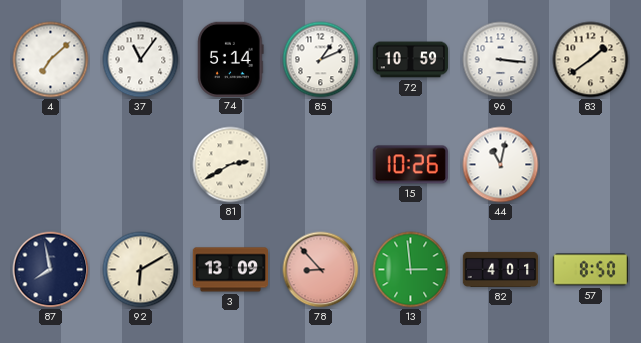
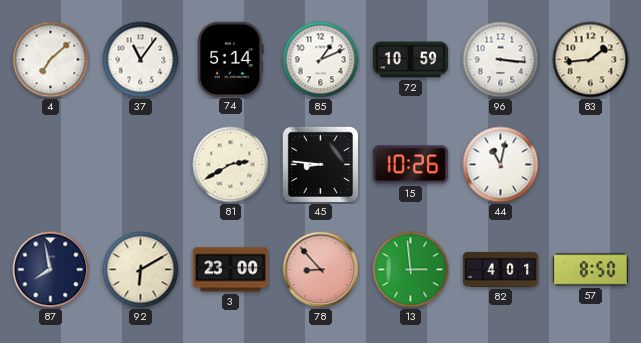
83: 1:39 -> 1:44 (591, 60)
45: none -> 8:46 (320, 164)
3: 13:09 -> 23:00 (230, 270)
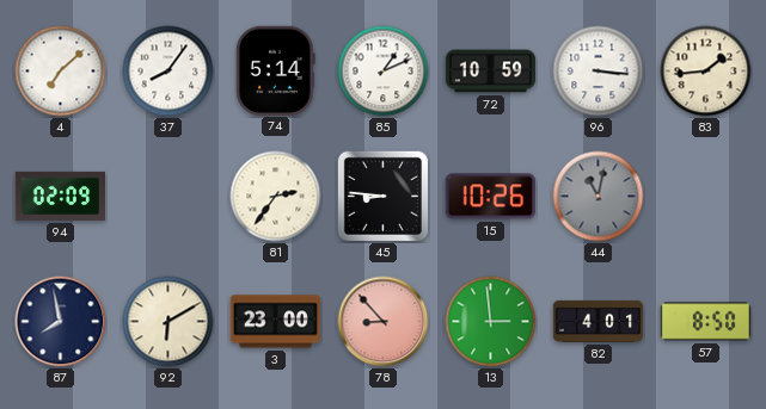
37: 11:06 -> 8:06 (168, 72)
94: none -> 02:09 (60, 196)
81: 2:40 -> 2:36 (276, 197)
44 dial: white -> grey (599, 197)
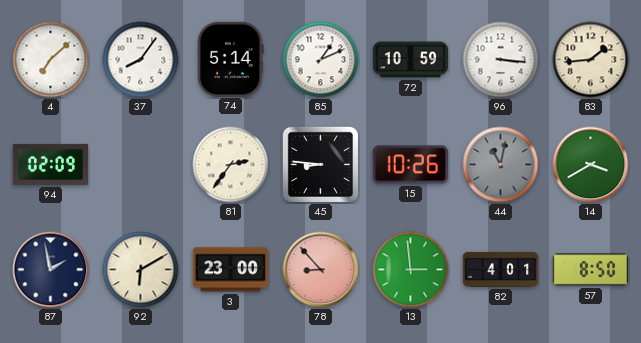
14: none -> 3:40 (591, 165)
87: 7:58 -> 1:58 (51, 270)
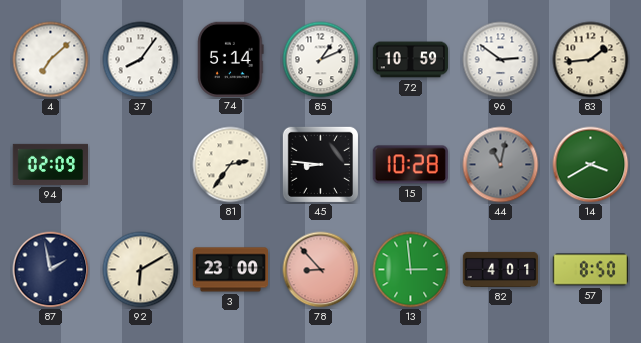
96: 3:16 -> 2:51 (501, 60)
15: 10:26 -> 10:28 (410, 165)
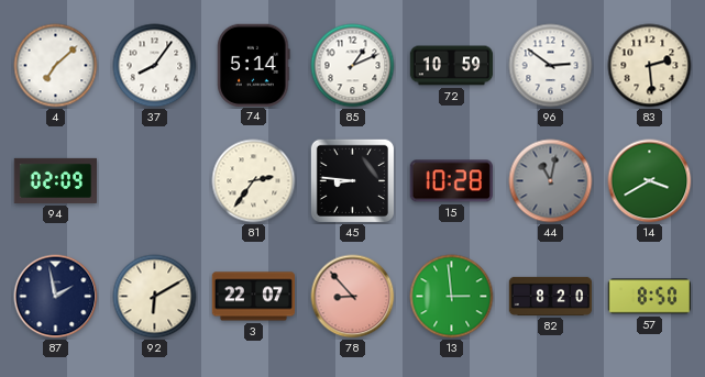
83: 1:44 -> 2:29 (650, 66)
3: 23:00 -> 22:07 (253, 297)
82: 4:01 -> 8:20 (551, 296)
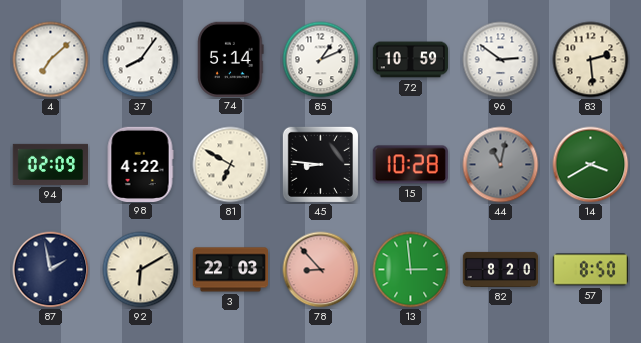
98: none -> 4:22 (140, 164)
81: 2:36 -> 6:50 (231, 165)
3: 22:07 -> 22:03 (230, 270)
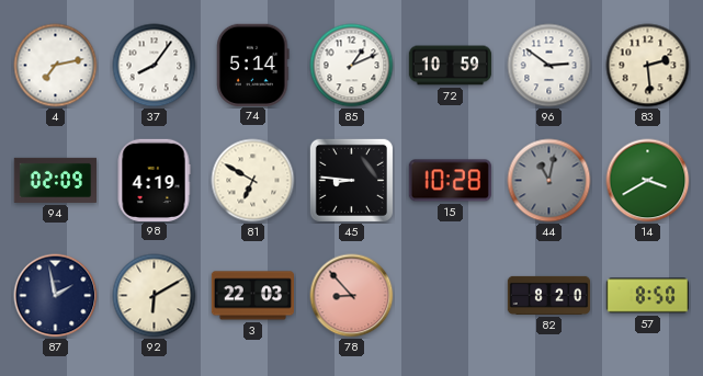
4: 7:08 -> 7:13 (56, 66)
98: 4:22 -> 4:19 (154, 180)
13: 2:59 -> none (411, 270)
